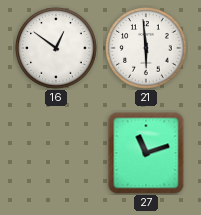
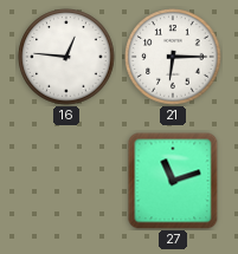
16: 12:51 -> 12:46 (66, 57)
21: 5:59 -> 6:15 (173, 57)
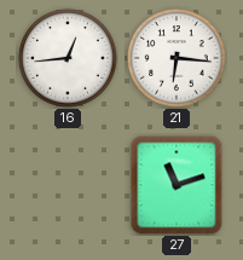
16: 12:46 -> 12:44 (68, 58)
21: 6:15 -> 6:16 (177, 58)
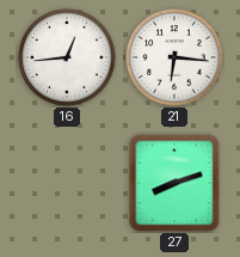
27: 11:12 -> 8:12 (174, 183)
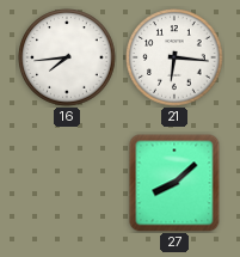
16: 12:44 -> 7:44 (67, 57)
27: 8:12 -> 8:08 (174, 183)
